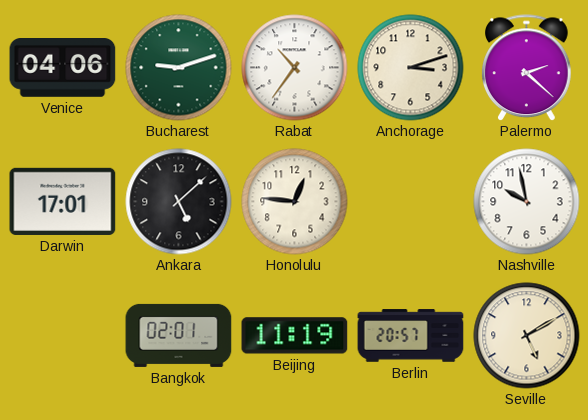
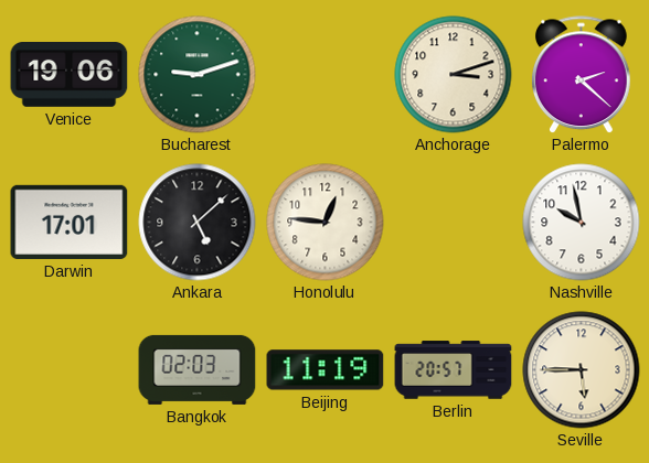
Venice: 04:06 -> 19:06 (70, 75)
Rabat: 10:36 -> none (295, 68)
Bangkok: 02:01 -> 02:03 (198, 369)
Seville: 5:10 -> 5:45 (582, 370)
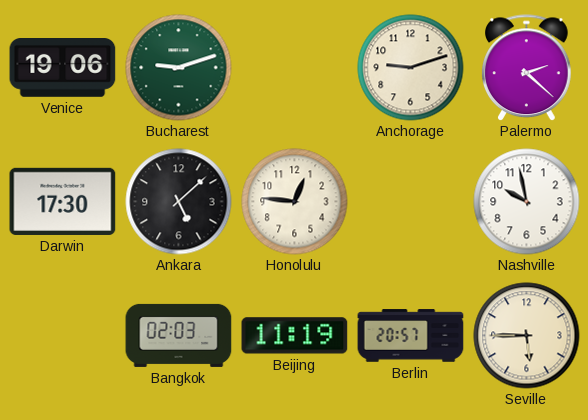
Anchorage: 3:12 -> 9:12 (411, 68)
Darwin: 17:01 -> 17:30 (63, 201)
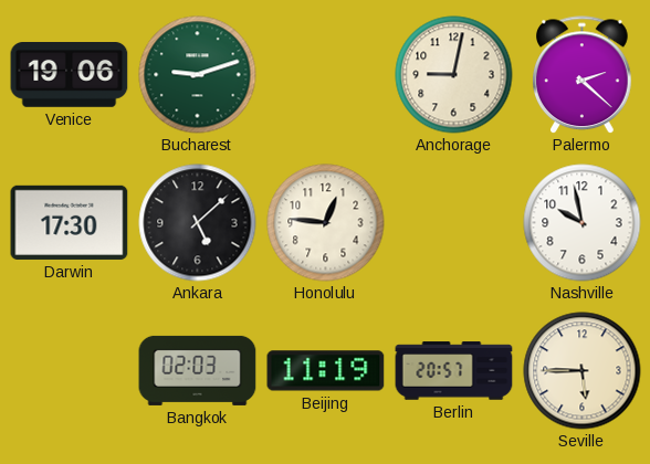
Anchorage: 9:12 -> 9:02 (454, 75)
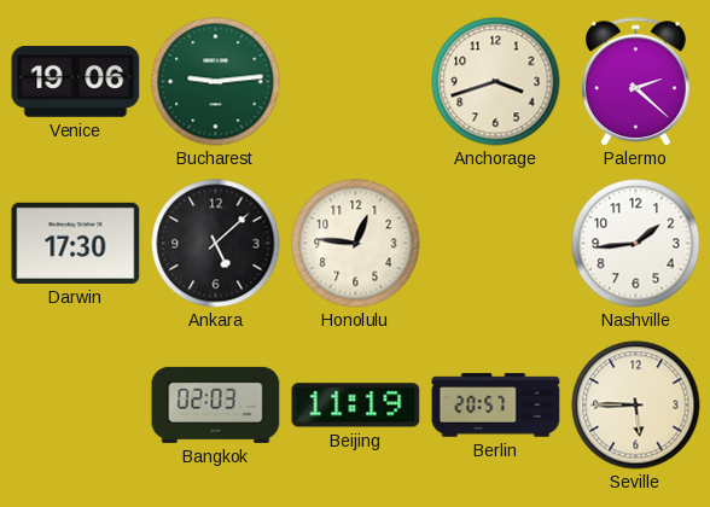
Bucharest: 9:12 -> 9:14 (216, 82)
Anchorage: 9:02 -> 3:42 (496, 82)
Nashville: 9:58 -> 1:44 (636, 244)
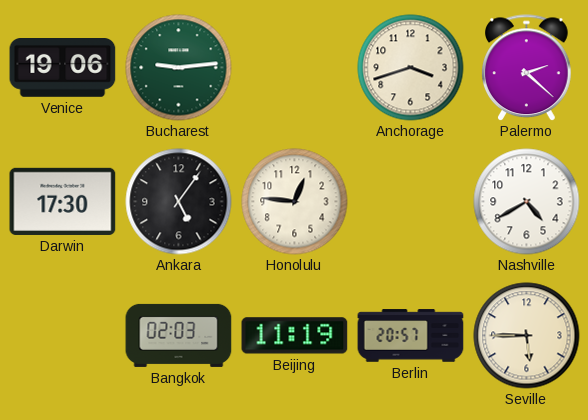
Ankara: 5:08 -> 5:06 (179, 202)
Nashville: 1:44 -> 4:40 (527, 202)
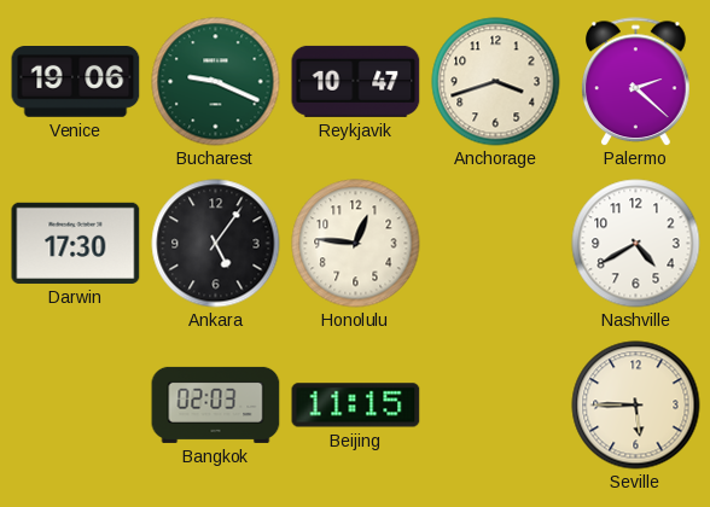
Bucharest: 9:14 -> 9:19 (216, 82)
Reykjavik: none -> 10:47 (356, 81)
Beijing: 11:19 -> 11:15 (356, 406)
Berlin: 20:57 -> none (411, 336)
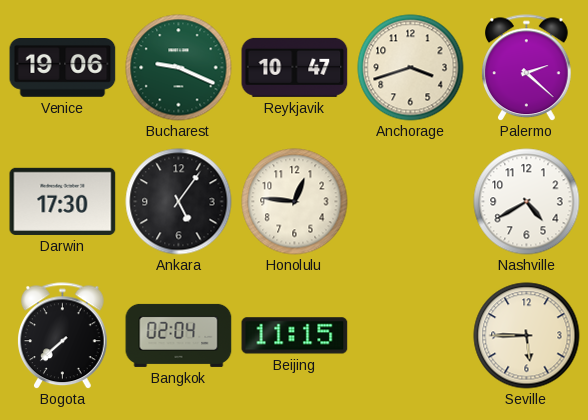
Bogota: none -> 7:38 (63, 336)
Bangkok: 02:03 -> 02:04 (179, 335)
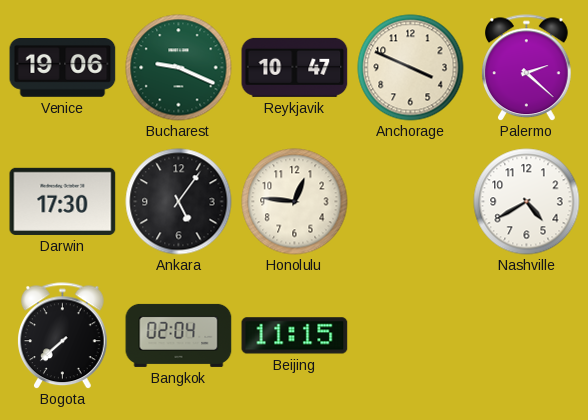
Anchorage: 3:42 -> 3:49 (411, 68)
Seville: 5:45 -> none (527, 336)
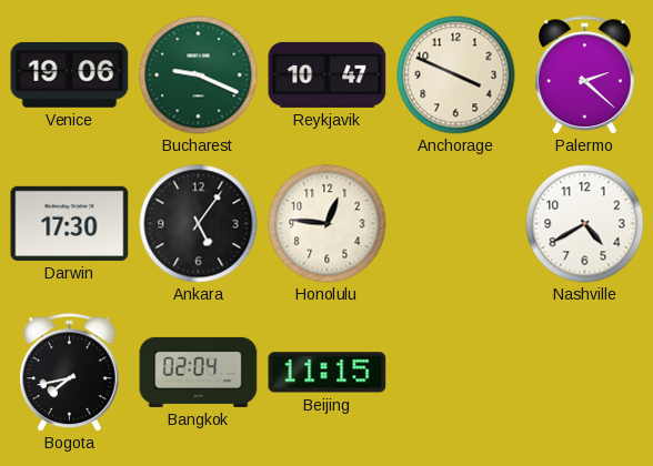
Bogota: 7:38 -> 7:43 (70, 373)
